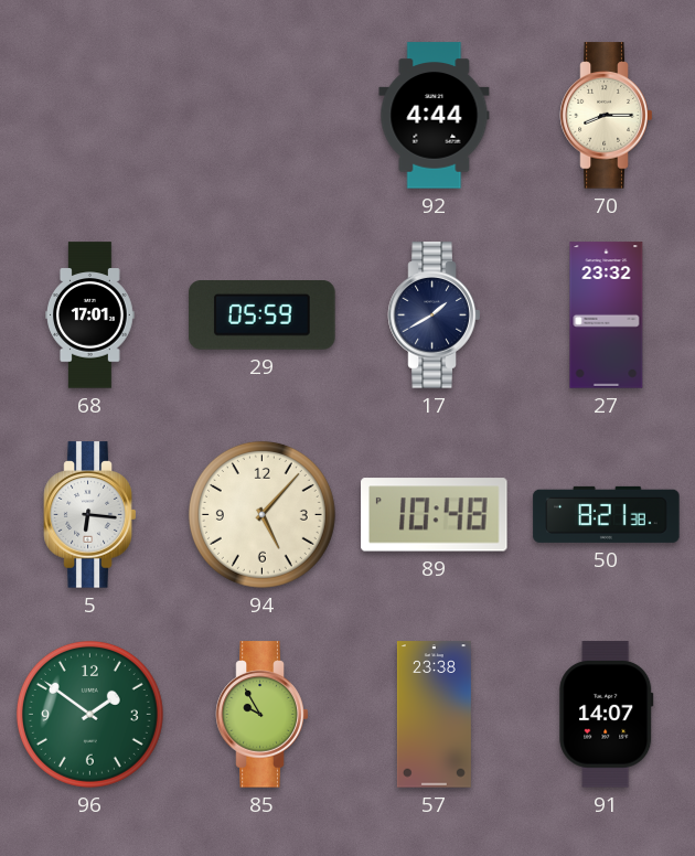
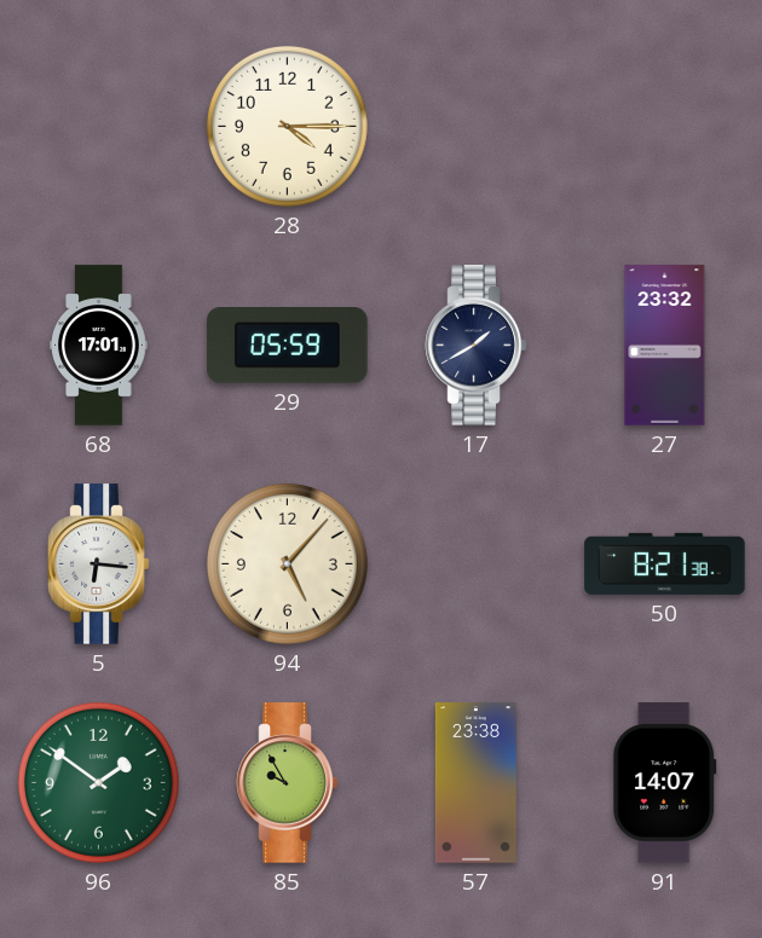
28: none -> 4:15 (287, 126)
92: 4:44 -> none (435, 116)
70: 8:15 -> none (607, 116)
89: 10:48 -> none (435, 515)
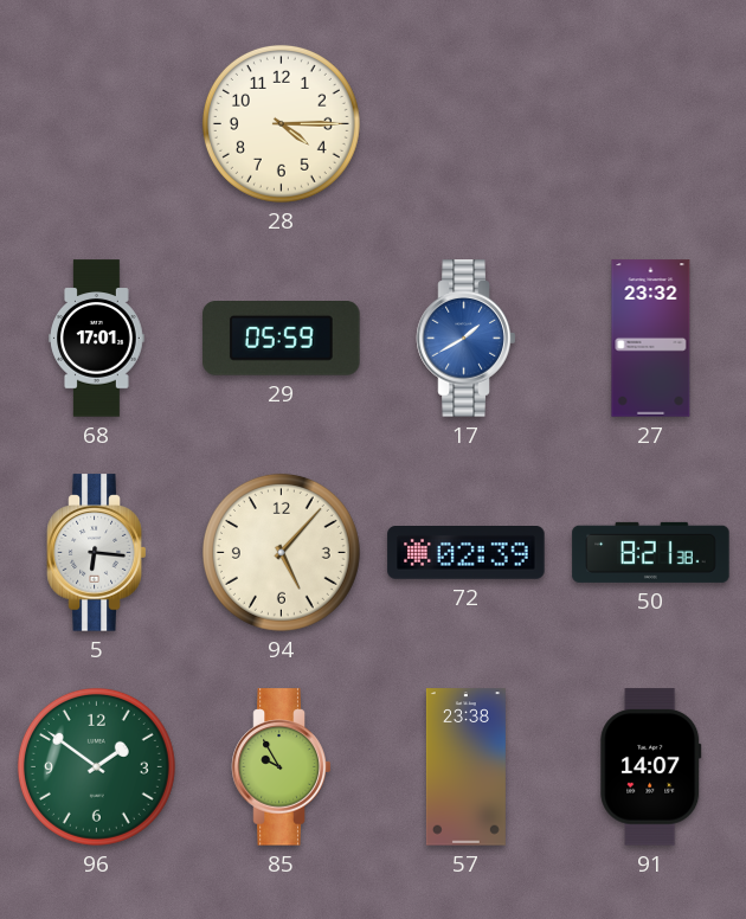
17 dial: navy -> blue (467, 339)
72: none -> 02:39 (467, 553)
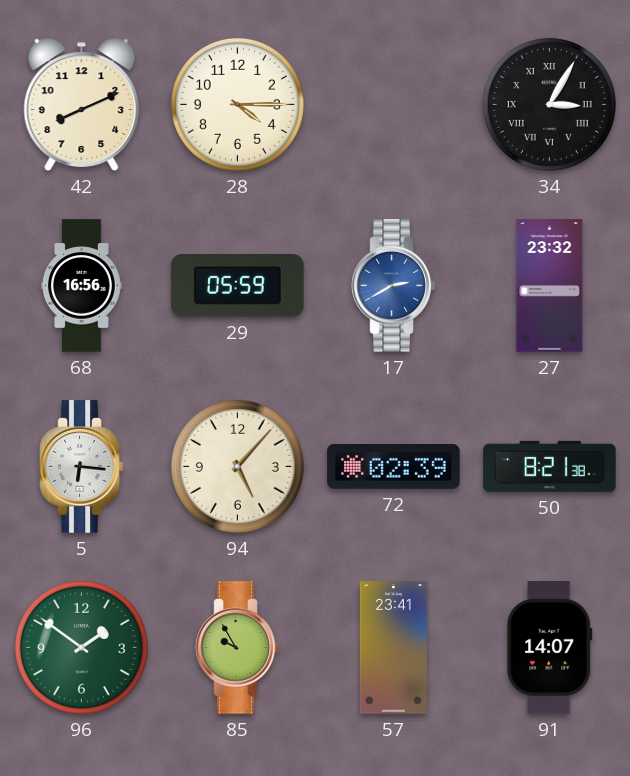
42: none -> 8:11 (82, 104)
34: none -> 3:05 (549, 104)
68: 17:01 -> 16:56 (82, 286)
17: 1:40 -> 2:40 (394, 286)
57: 23:38 -> 23:41 (393, 648)
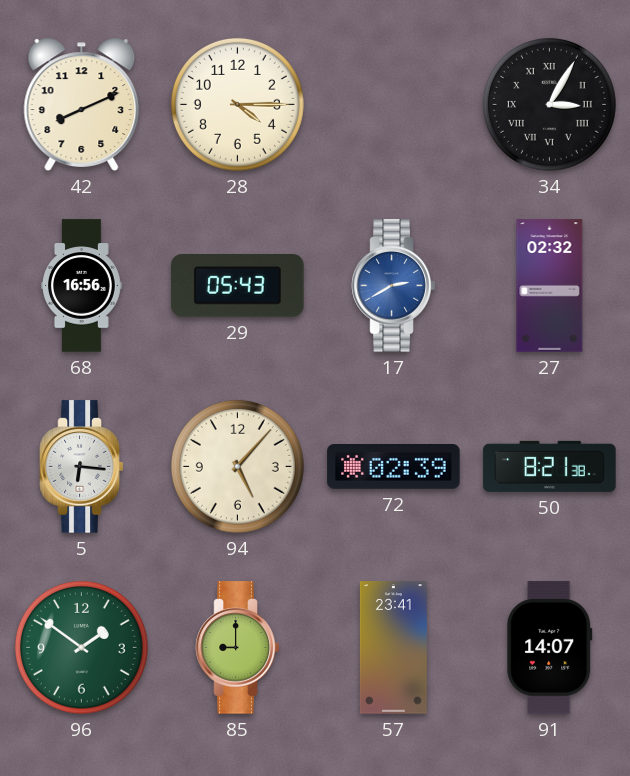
29: 05:59 -> 05:43 (238, 286)
27: 23:32 -> 02:32 (550, 286)
85: 9:55 -> 9:00 (238, 648)
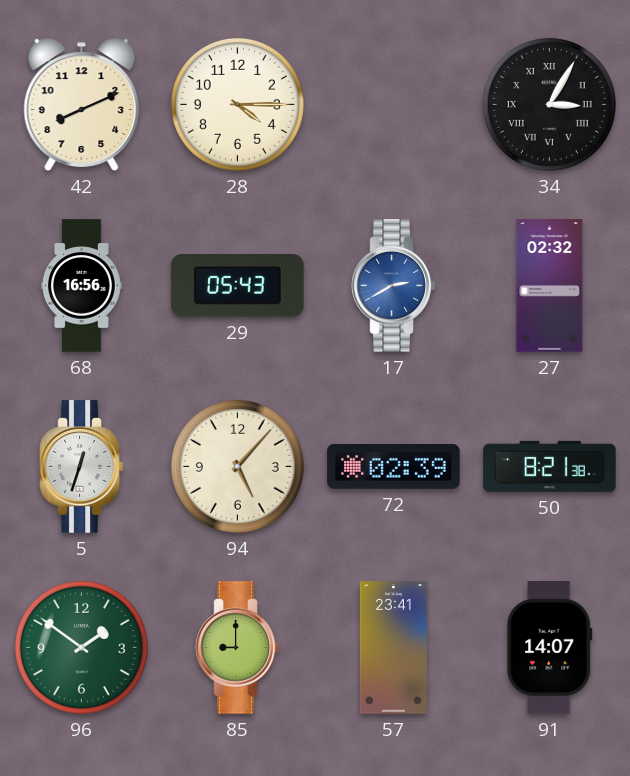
5: 6:16 -> 12:33 (82, 467)
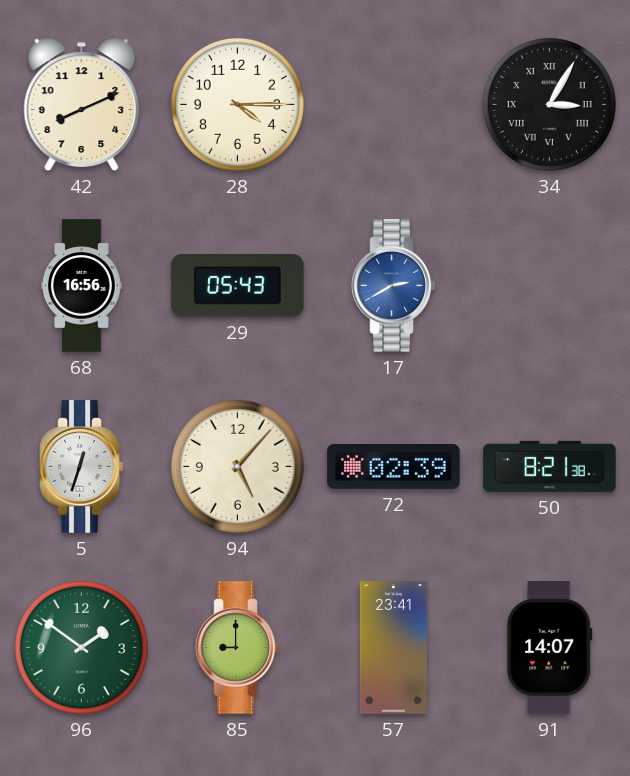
27: 02:32 -> none (550, 286)
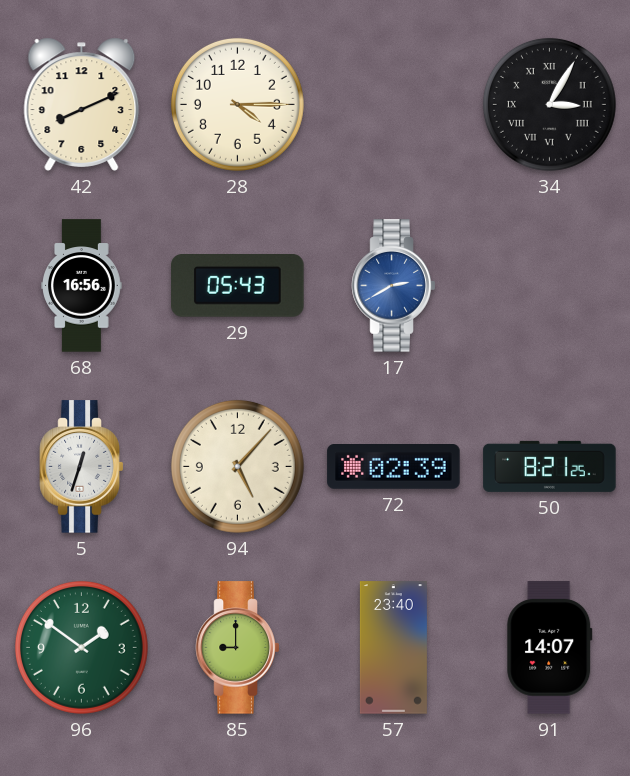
50: 8:21:38 -> 8:21:25 (550, 466)
57: 23:41 -> 23:40 (393, 648)
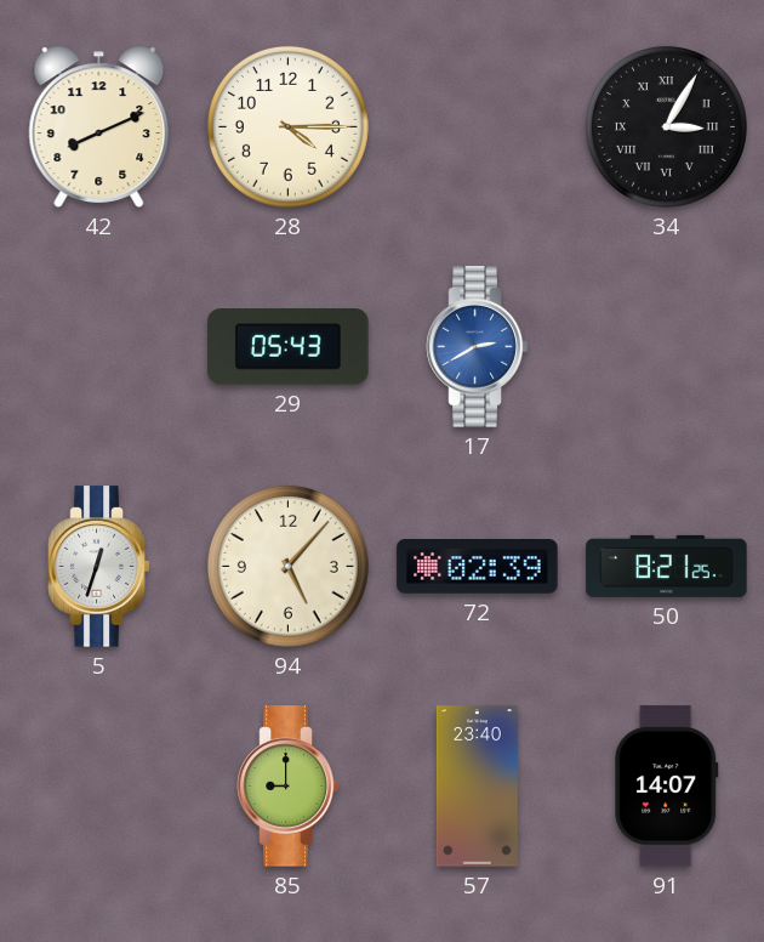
68: 16:56 -> none (82, 286)
96: 1:51 -> none (81, 647)
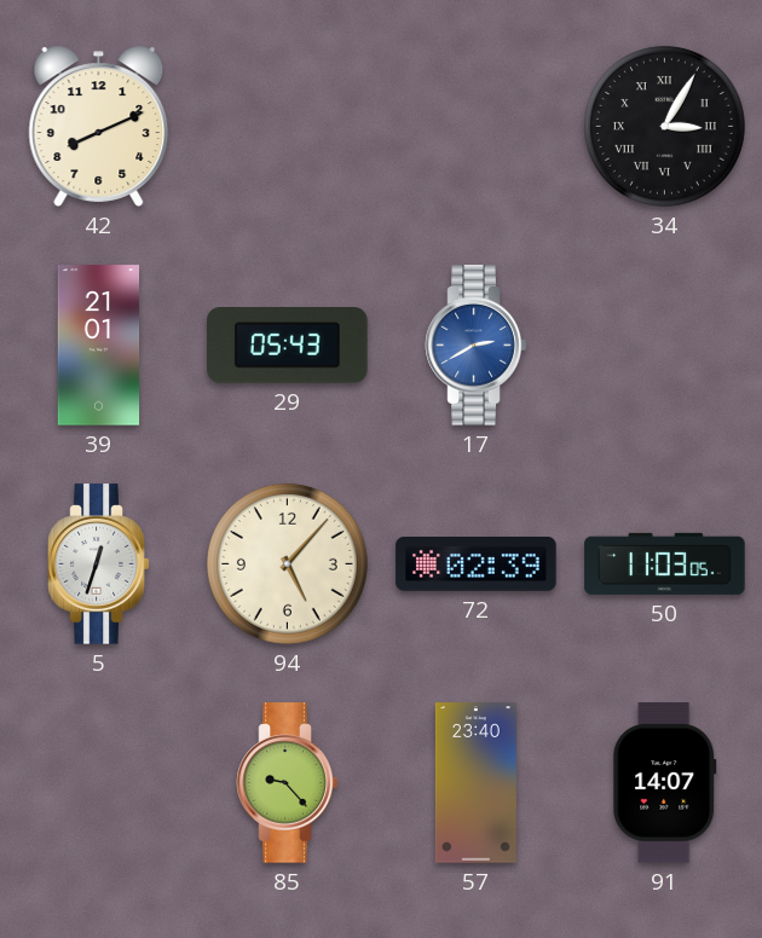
28: 4:15 -> none (287, 126)
39: none -> 21:01 (99, 346)
50: 8:21 -> 11:03 (665, 563)
85: 9:00 -> 9:23 (288, 783)
